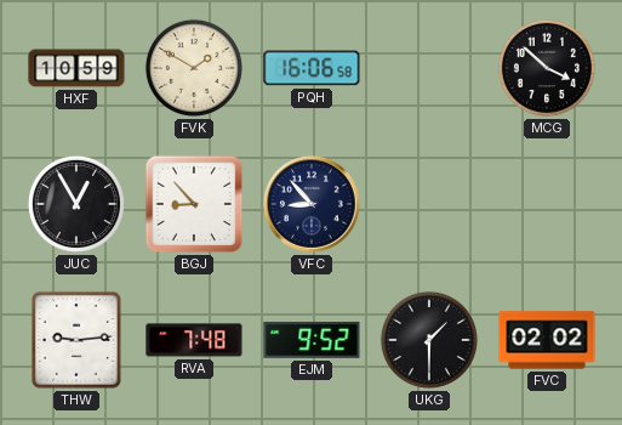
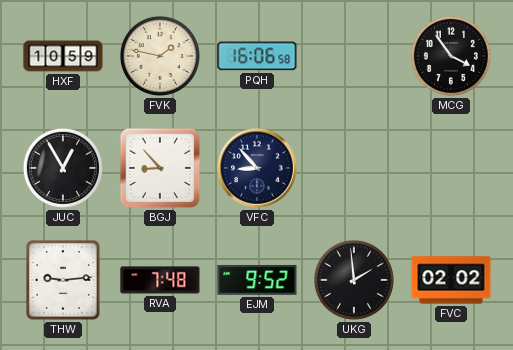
FVK: 1:50 -> 1:47 (160, 56)
MCG: 3:52 -> 3:54 (451, 56)
UKG: 1:30 -> 1:59 (354, 280)
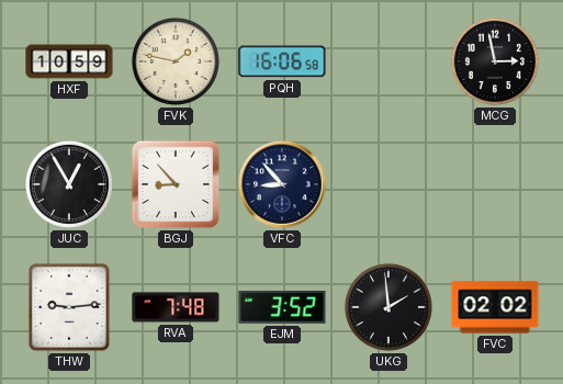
MCG: 3:54 -> 2:58 (495, 61)
EJM: 9:52 -> 3:52 (282, 307)
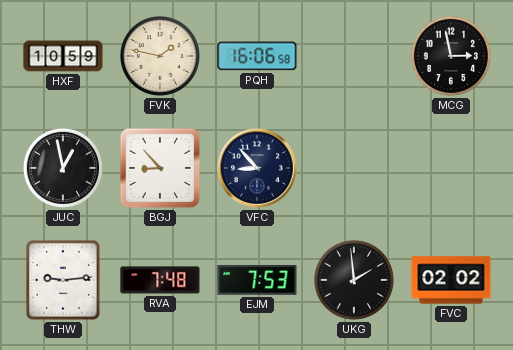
JUC: 12:55 -> 12:58 (63, 168)
EJM: 3:52 -> 7:53 (257, 280)
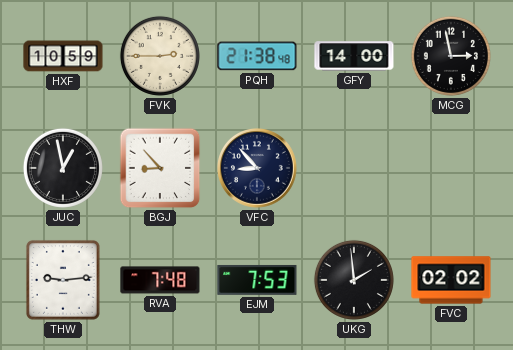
FVK: 1:47 -> 2:45 (160, 56)
PQH: 16:06 -> 21:38 (257, 56)
GFY: none -> 14:00 (354, 56)
